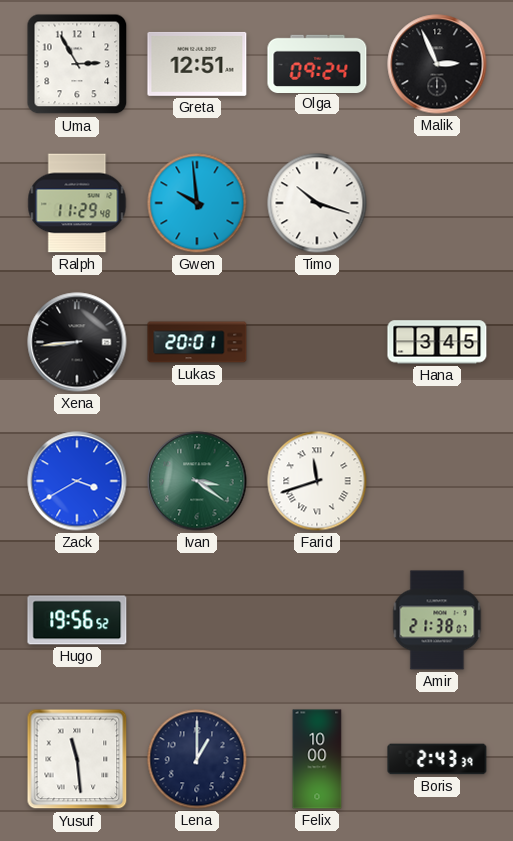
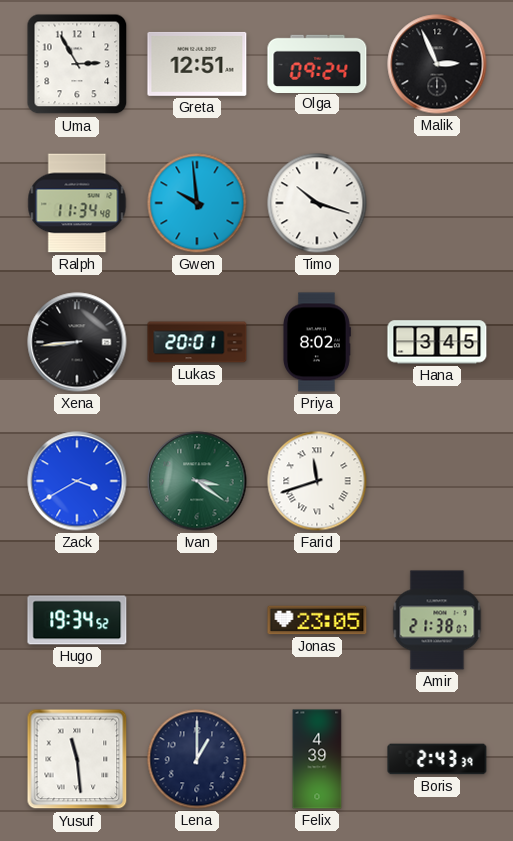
Ralph: 11:29 -> 11:34 (77, 203)
Priya: none -> 8:02 (316, 342)
Hugo: 19:56 -> 19:34 (77, 620)
Jonas: none -> 23:05 (317, 620)
Felix: 10:00 -> 4:39 (317, 759)
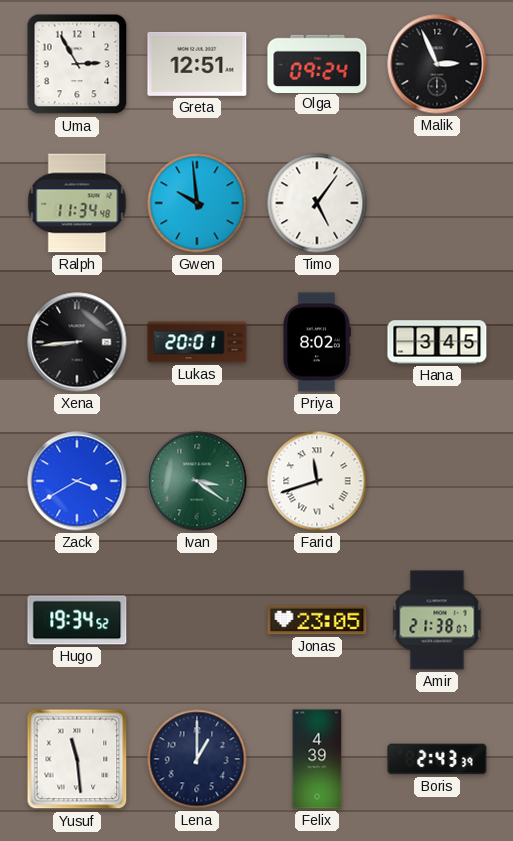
Timo: 10:18 -> 5:06 (317, 203)
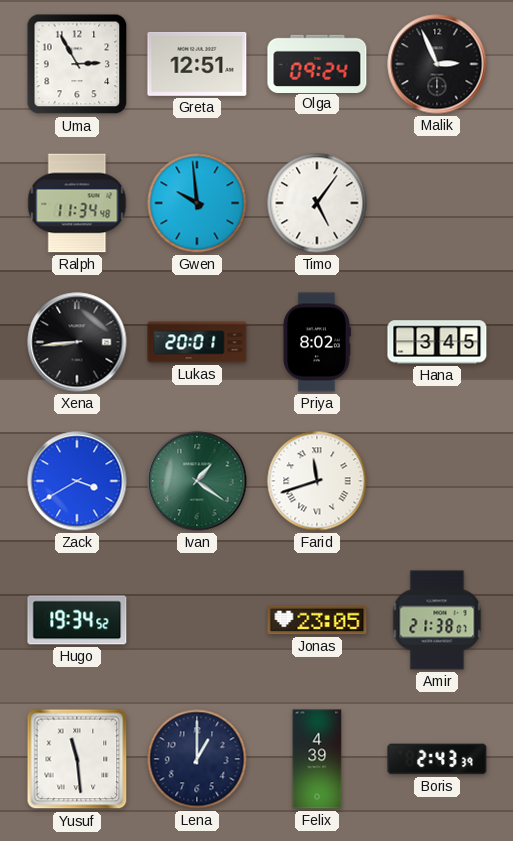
Ivan: 3:21 -> 1:21 (197, 481)
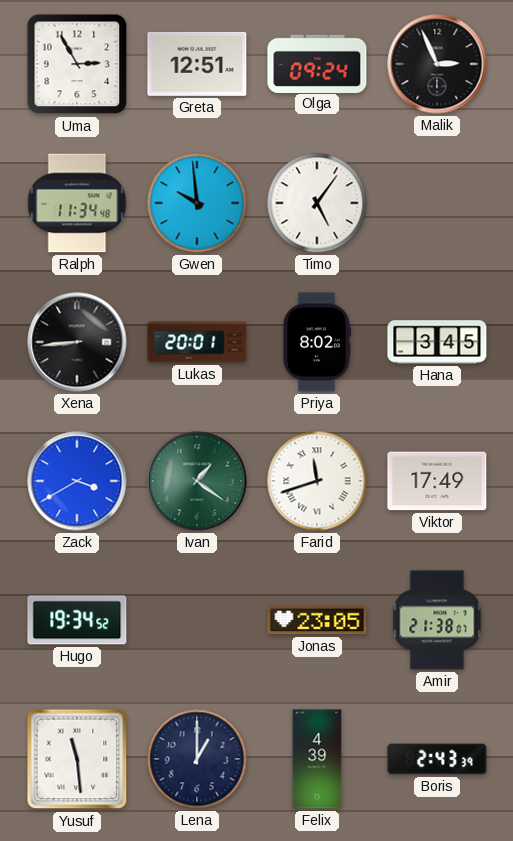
Viktor: none -> 17:49 (437, 481)
